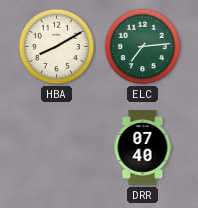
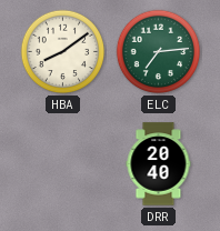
HBA: 8:10 -> 8:09 (63, 52)
DRR: 07:40 -> 20:40 (159, 164)
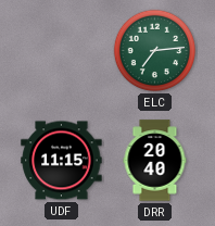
HBA: 8:09 -> none (63, 52)
UDF: none -> 11:15 (62, 161)
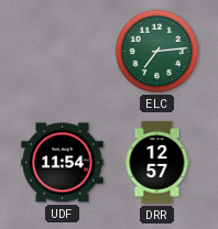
UDF: 11:15 -> 11:54 (63, 163)
DRR: 20:40 -> 12:57 (157, 163)
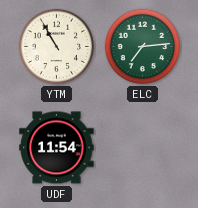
YTM: none -> 10:55 (57, 47)
DRR: 12:57 -> none (157, 163)
